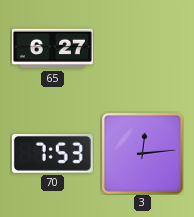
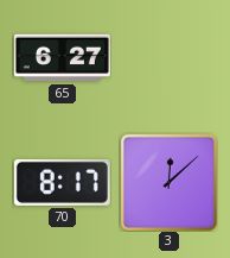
70: 7:53 -> 8:17 (62, 183)
3: 12:14 -> 12:08 (168, 182)
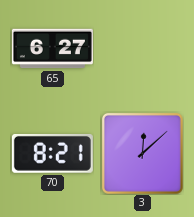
70: 8:17 -> 8:21 (52, 154)
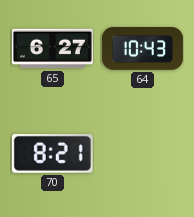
64: none -> 10:43 (142, 49)
3: 12:08 -> none (142, 153)
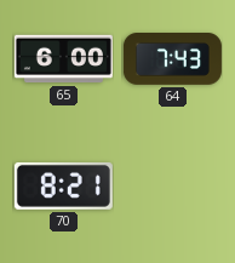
65: 6:27 -> 6:00 (63, 59)
64: 10:43 -> 7:43 (172, 59)
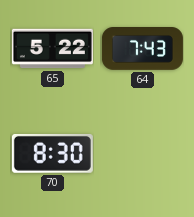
65: 6:00 -> 5:22 (52, 49)
70: 8:21 -> 8:30 (52, 154)
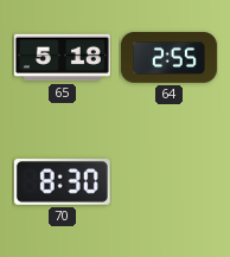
65: 5:22 -> 5:18 (62, 58)
64: 7:43 -> 2:55 (168, 58)
